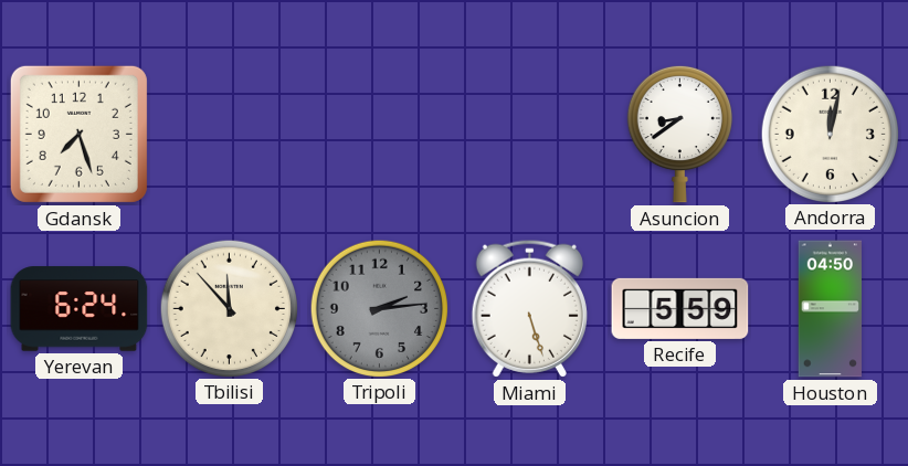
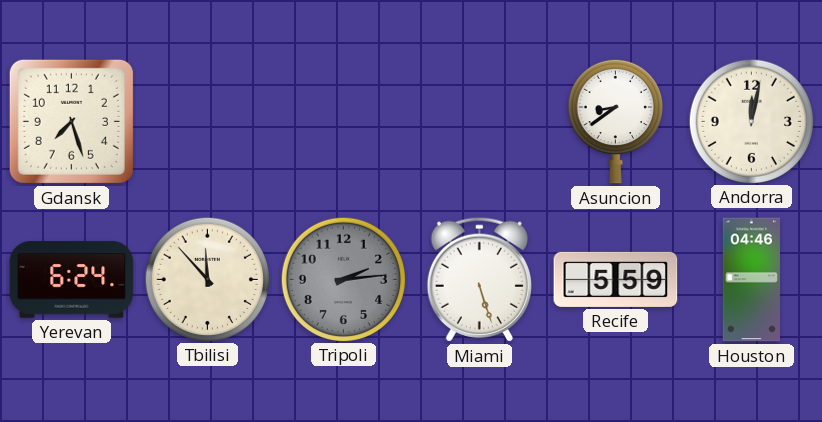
Houston: 04:50 -> 04:46 (752, 280)
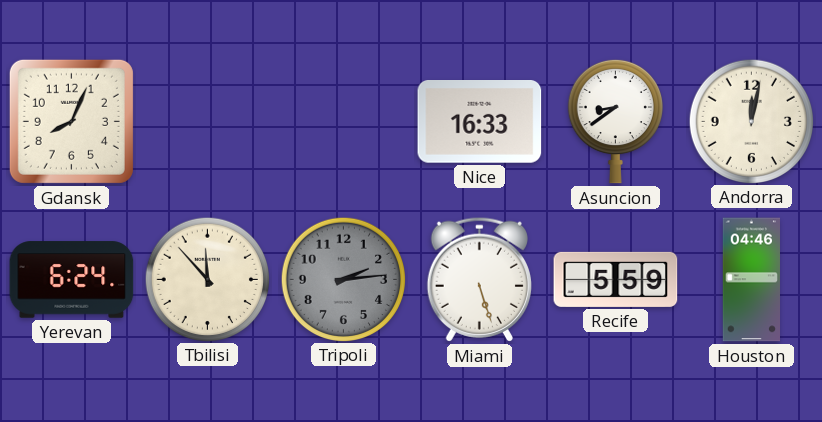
Gdansk: 7:27 -> 8:04 (71, 121)
Nice: none -> 16:33 (480, 122)
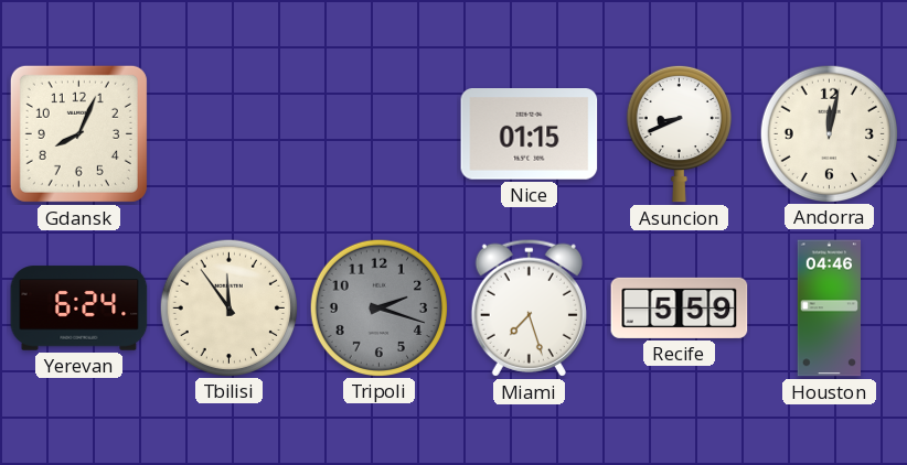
Nice: 16:33 -> 01:15 (530, 134)
Asuncion: 8:39 -> 8:41 (679, 133)
Tbilisi: 11:53 -> 11:54 (228, 307)
Tripoli: 2:14 -> 2:18 (378, 307)
Miami: 5:27 -> 7:27 (529, 307)
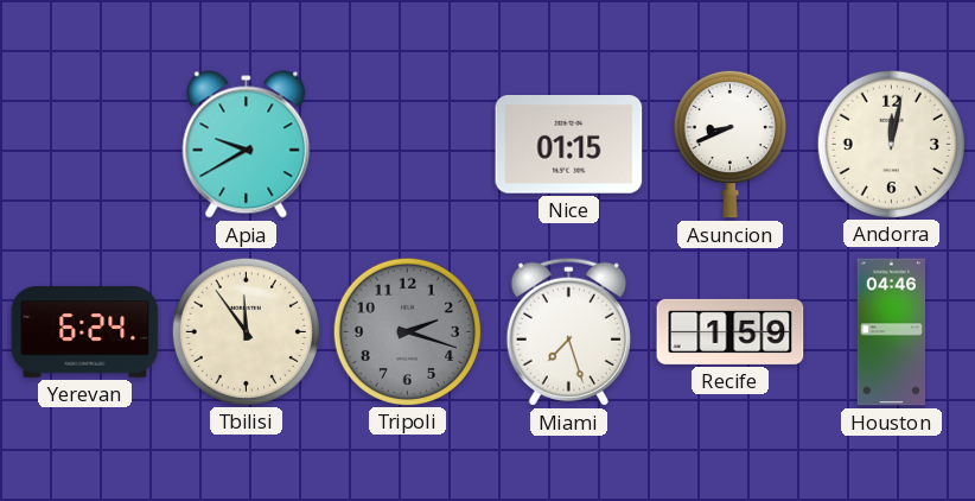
Gdansk: 8:04 -> none (78, 133)
Apia: none -> 9:40 (247, 145)
Recife: 5:59 -> 1:59 (731, 331)
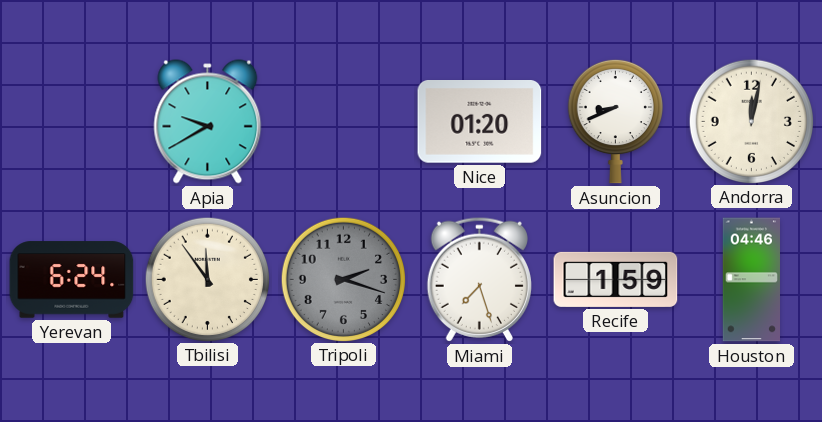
Nice: 01:15 -> 01:20 (480, 122)
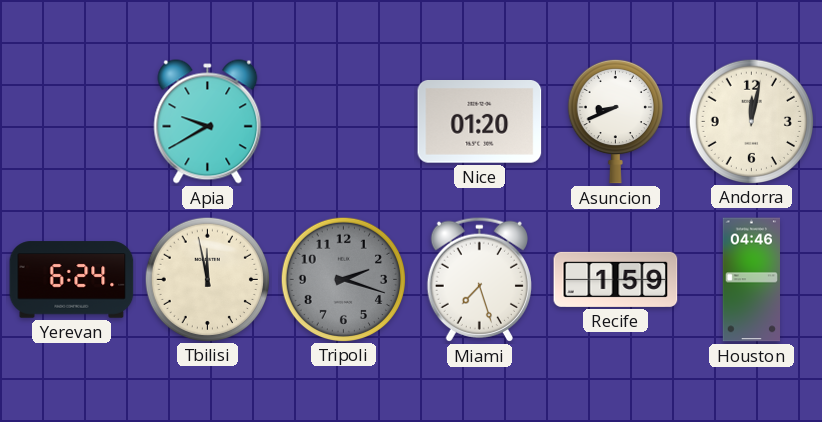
Tbilisi: 11:54 -> 11:58 (207, 279)
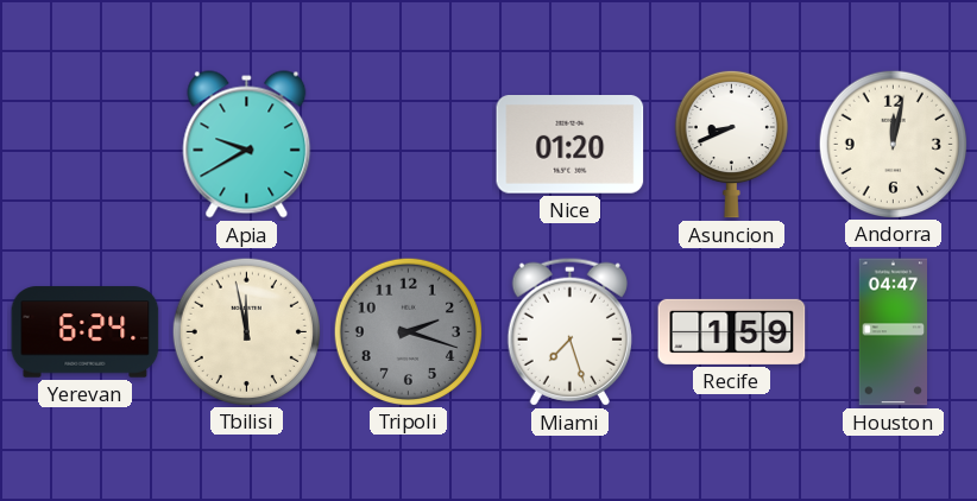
Houston: 04:46 -> 04:47 (894, 332)
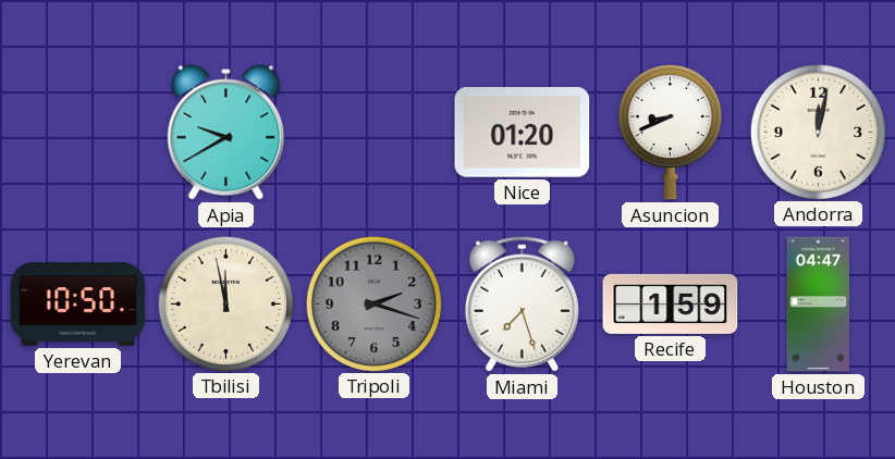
Yerevan: 6:24 -> 10:50 (78, 305)
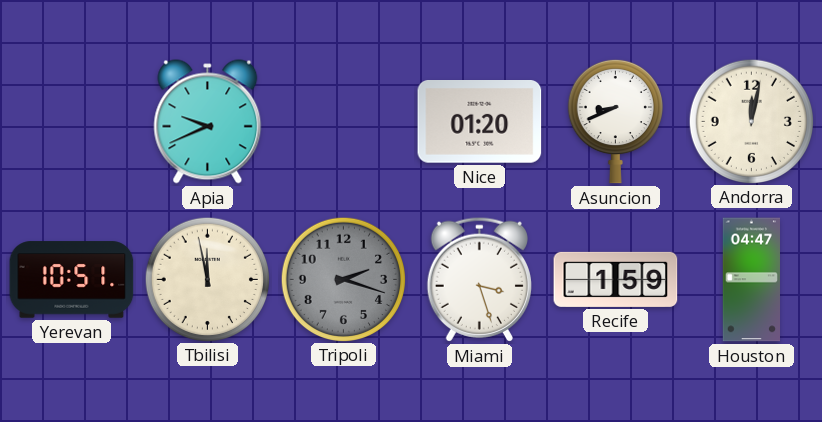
Apia: 9:40 -> 9:41 (208, 122)
Yerevan: 10:50 -> 10:51 (72, 280)
Miami: 7:27 -> 3:27 (479, 279)
